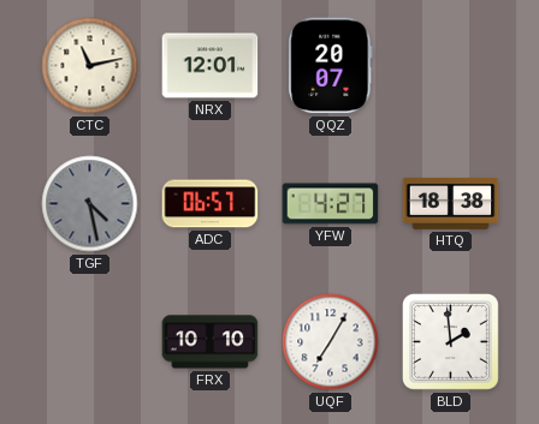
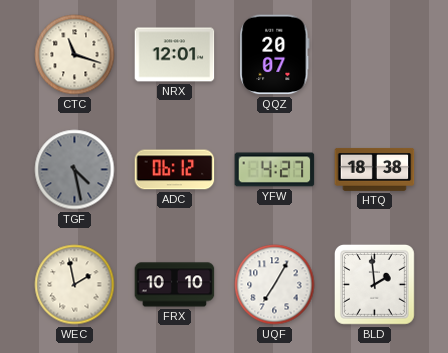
CTC: 11:13 -> 11:18 (75, 55)
ADC: 06:57 -> 06:12 (175, 170)
WEC: none -> 1:58 (75, 285)
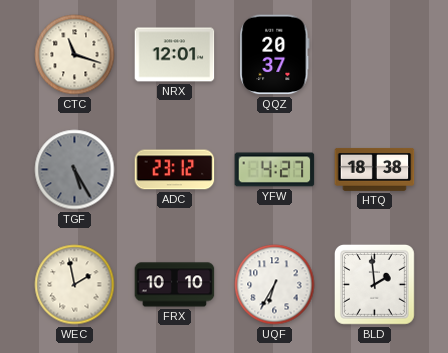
QQZ: 20:07 -> 20:37 (275, 55)
TGF: 4:28 -> 5:25 (75, 170)
ADC: 06:12 -> 23:12 (175, 170)
UQF: 7:05 -> 6:35 (275, 285)
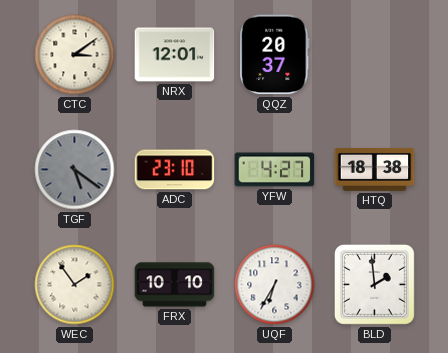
CTC: 11:18 -> 3:09 (75, 55)
TGF: 5:25 -> 5:21 (75, 170)
ADC: 23:12 -> 23:10 (175, 170)
WEC: 1:58 -> 1:54 (75, 285)
